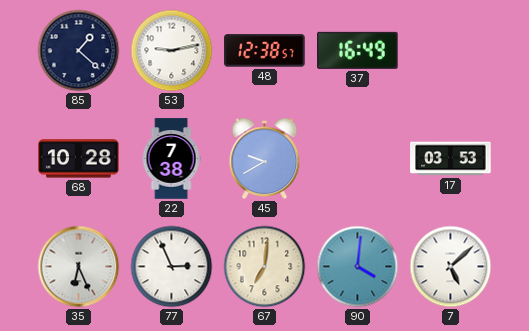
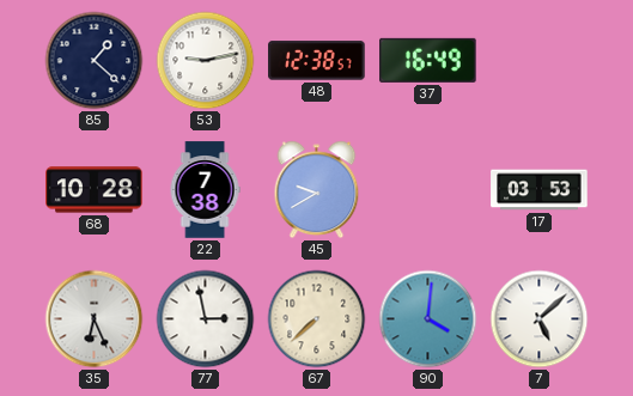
77: 2:56 -> 2:58 (206, 319)
67: 7:01 -> 7:38 (317, 319)
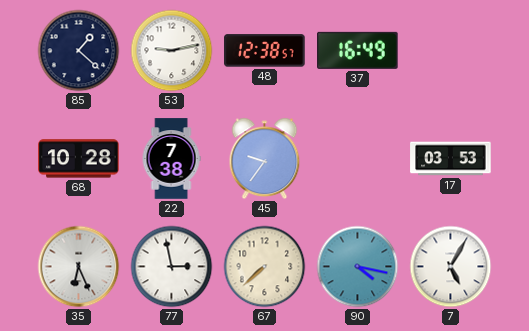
45: 9:40 -> 9:36 (265, 159)
90: 4:01 -> 4:17 (358, 267)
7: 5:08 -> 5:05 (451, 267)
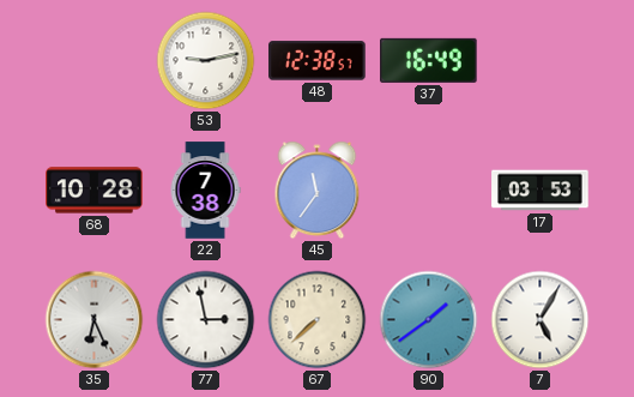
85: 1:22 -> none (79, 51)
45: 9:36 -> 11:36 (318, 191)
90: 4:17 -> 1:39 (429, 320)
